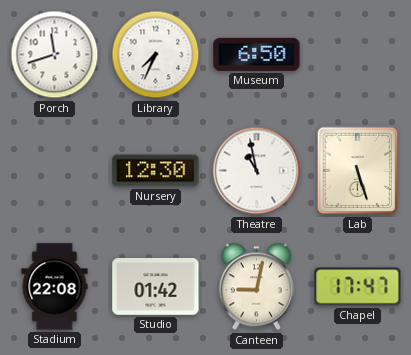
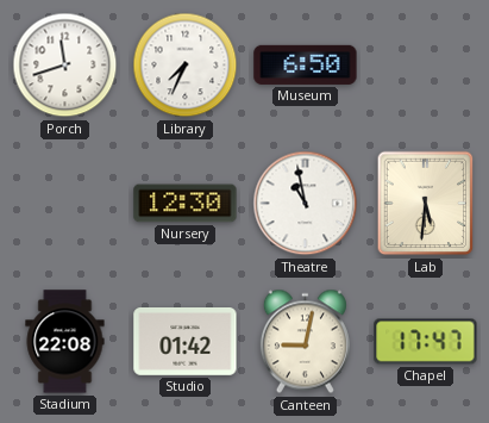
Lab: 5:27 -> 5:31 (426, 204)
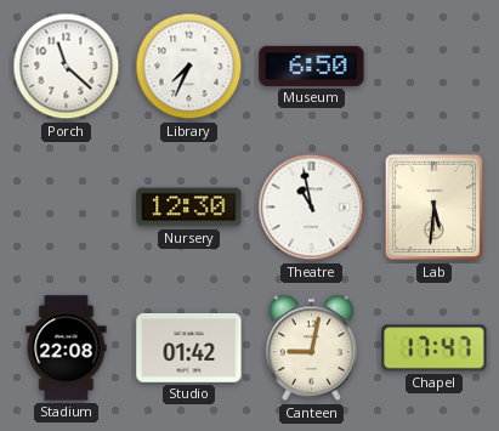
Porch: 11:42 -> 11:22 (67, 67)
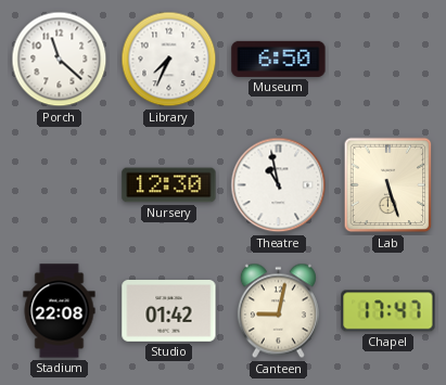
Lab: 5:31 -> 5:27 (388, 185)
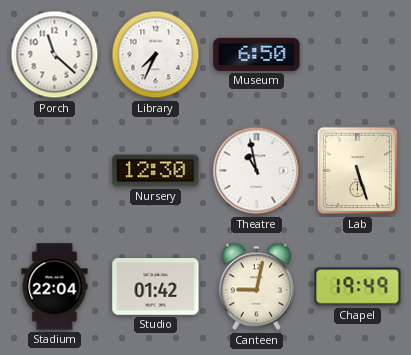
Stadium: 22:08 -> 22:04 (55, 287)
Chapel: 17:47 -> 19:49 (358, 287)
